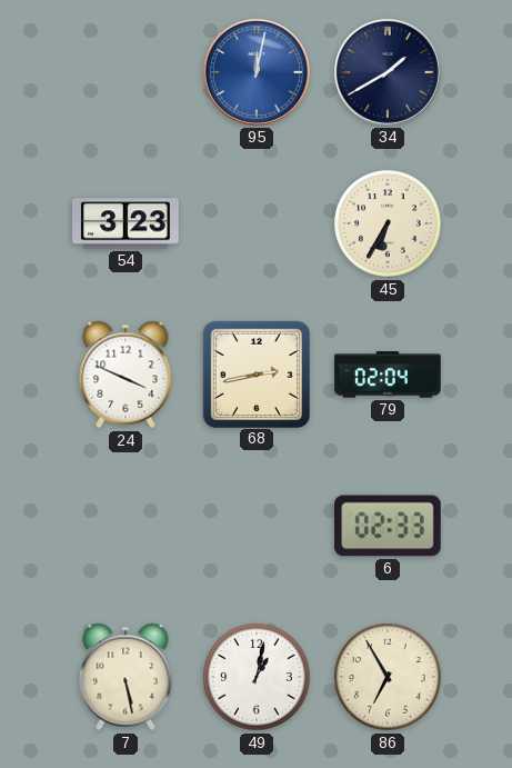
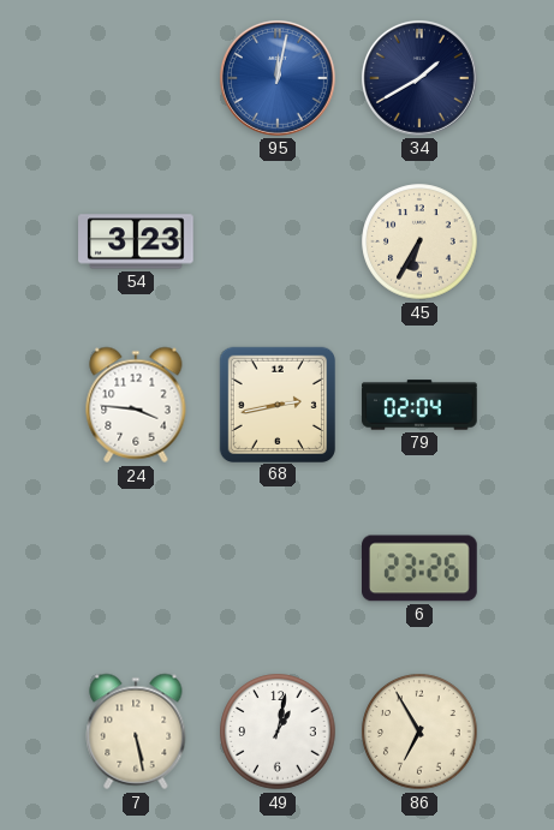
24: 3:49 -> 3:46 (136, 405)
6: 02:33 -> 23:26 (421, 568)
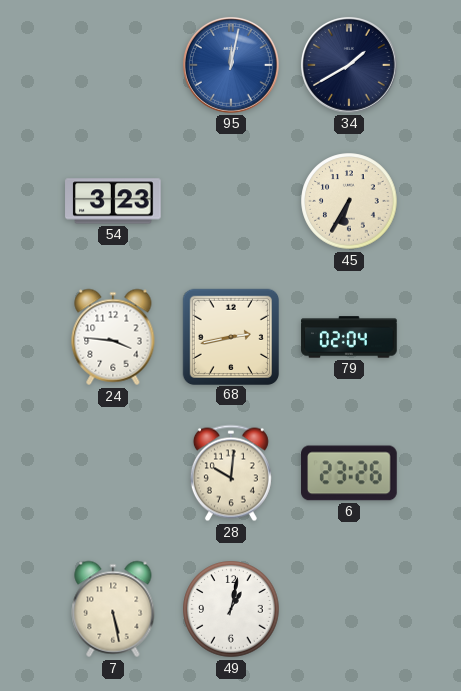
28: none -> 10:01 (231, 473)
86: 6:55 -> none (419, 732)
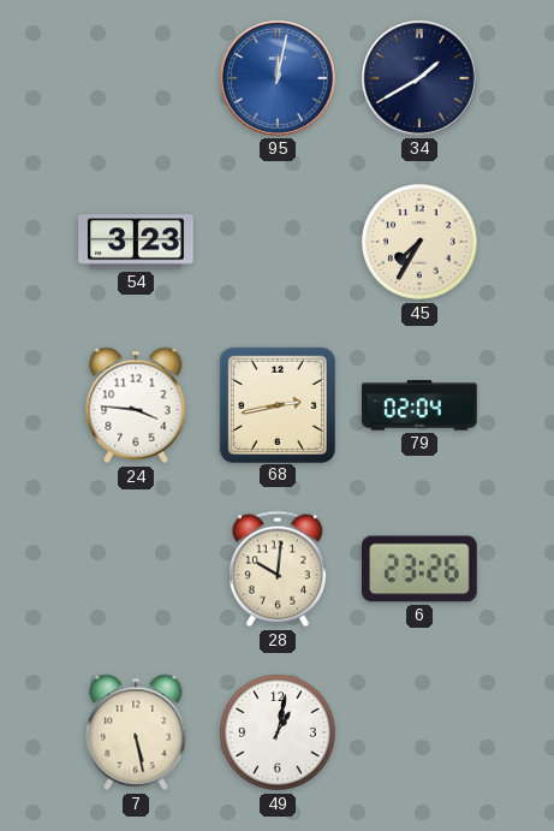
45: 6:35 -> 7:35 (419, 242)
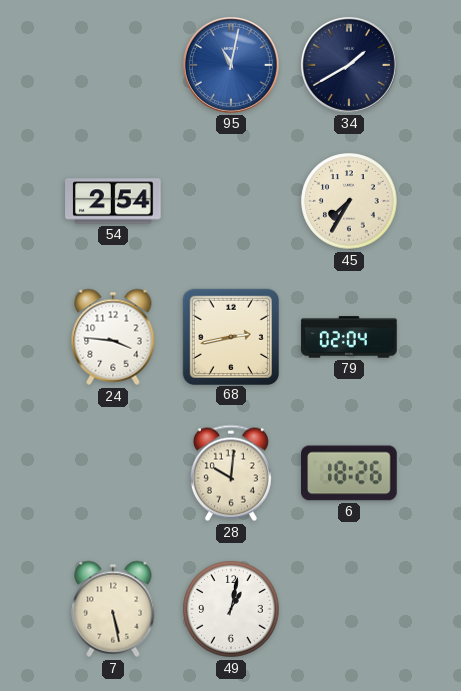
95: 12:02 -> 11:02 (231, 65)
54: 3:23 -> 2:54 (113, 201)
6: 23:26 -> 18:26 (350, 473)
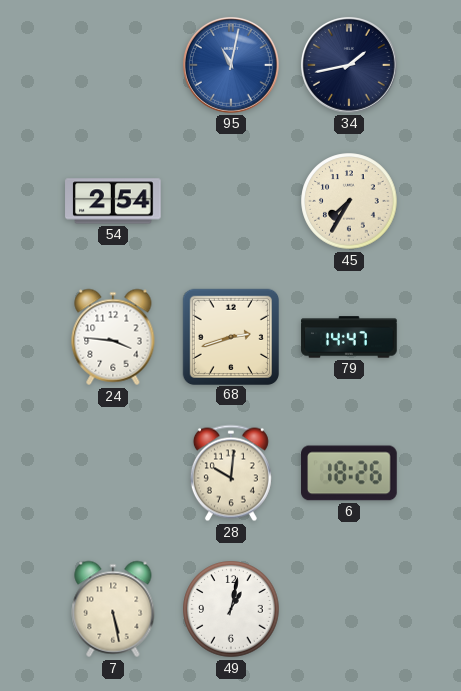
34: 1:40 -> 1:43 (349, 65)
68: 2:43 -> 2:42 (230, 336)
79: 02:04 -> 14:47 (349, 337)
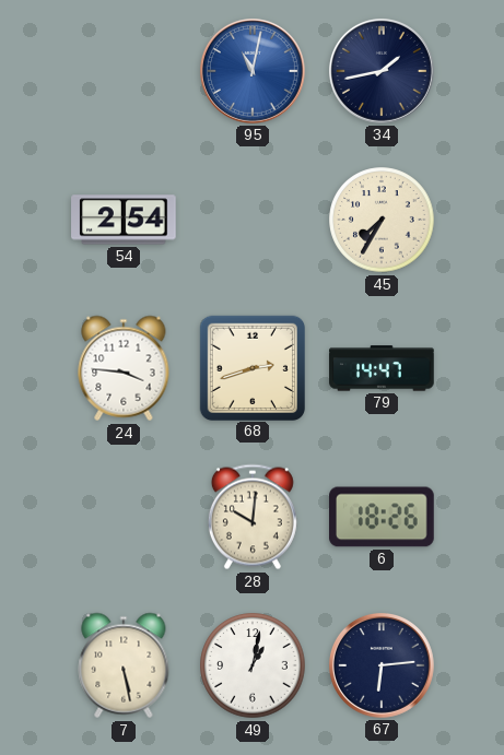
67: none -> 6:14 (382, 665)
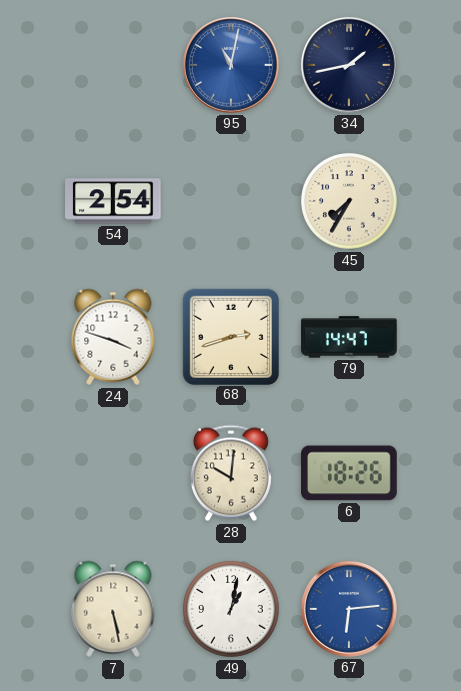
24: 3:46 -> 3:48 (113, 337)
67 dial: navy -> blue (349, 609)
